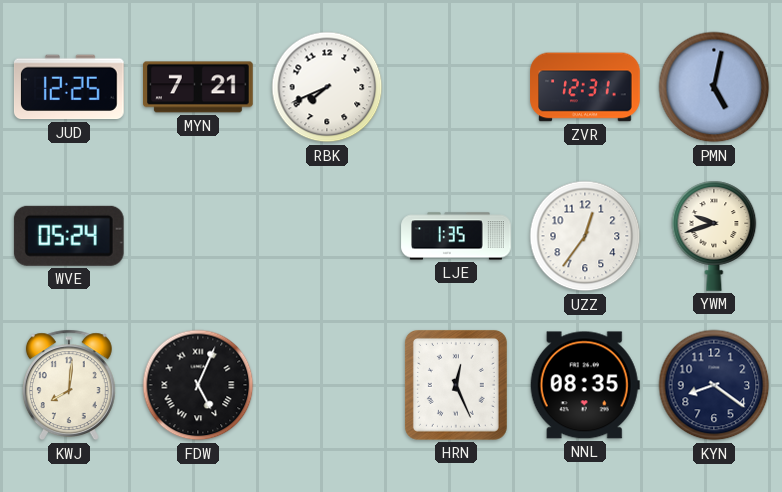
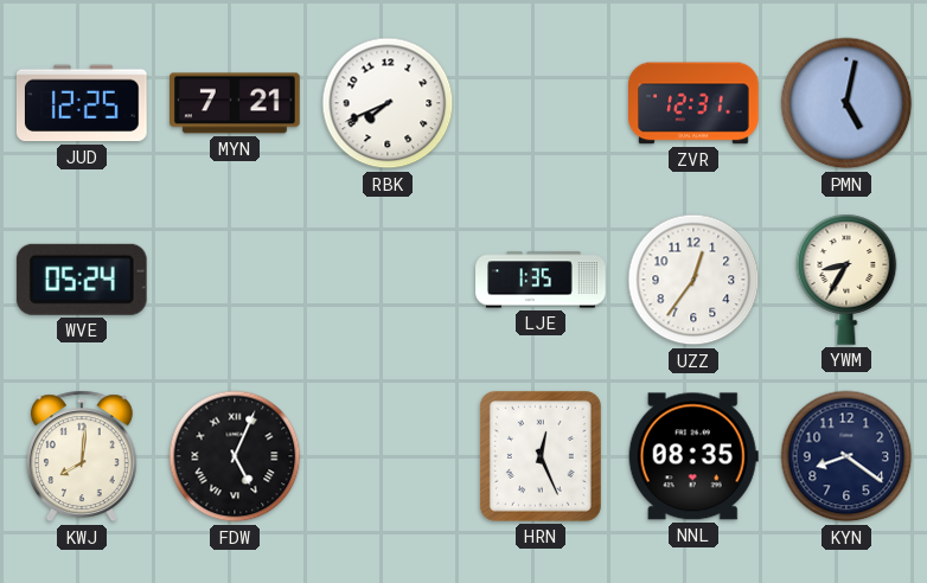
YWM: 9:42 -> 8:35 (846, 280)
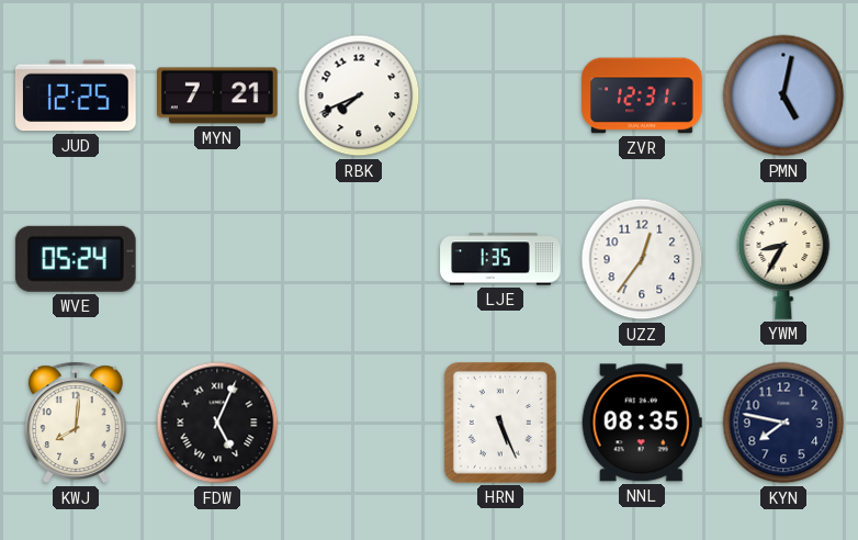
HRN: 12:26 -> 5:26 (500, 423)
KYN: 8:21 -> 7:47 (783, 423)
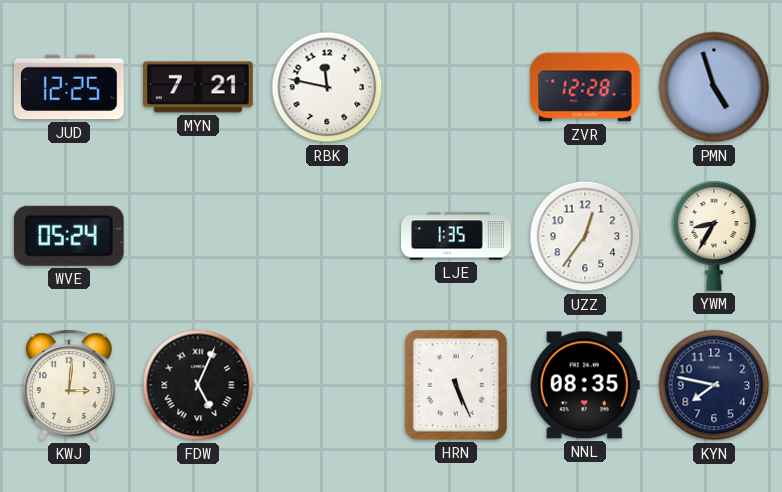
RBK: 7:41 -> 11:47 (327, 87)
ZVR: 12:31 -> 12:28 (585, 87)
PMN: 5:02 -> 4:57 (714, 87)
KWJ: 8:01 -> 3:01 (69, 385)
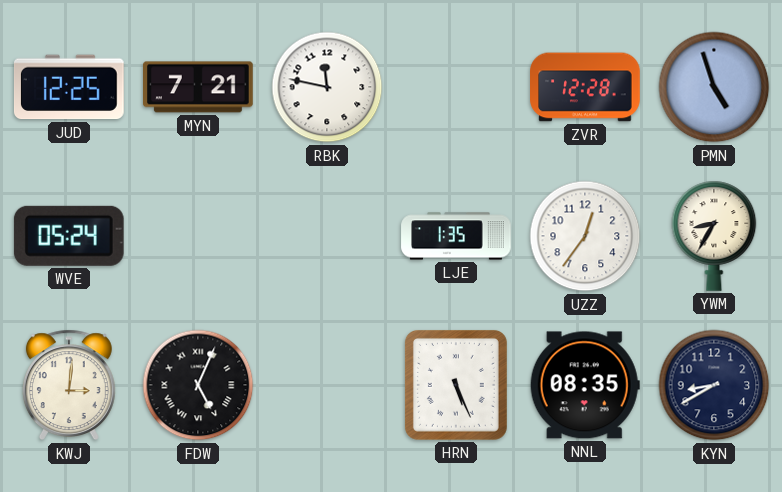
KYN: 7:47 -> 8:40 (714, 385)
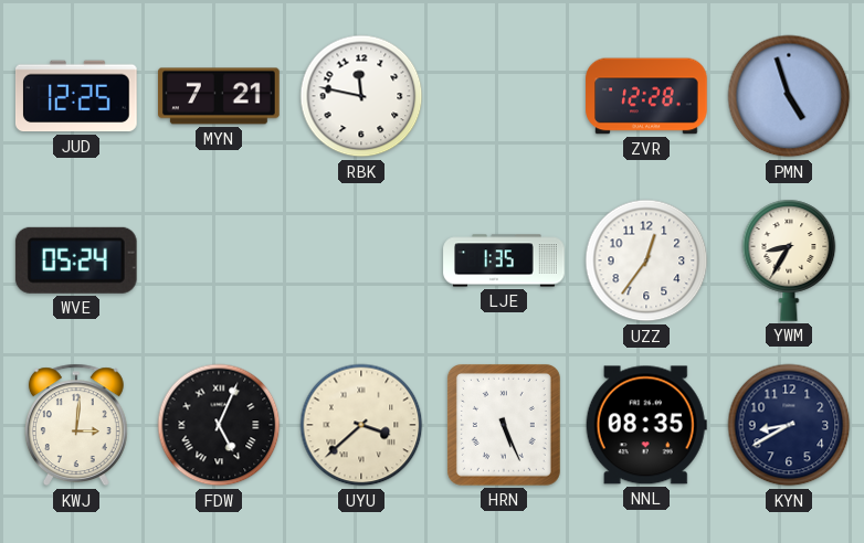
UYU: none -> 3:38 (361, 425)
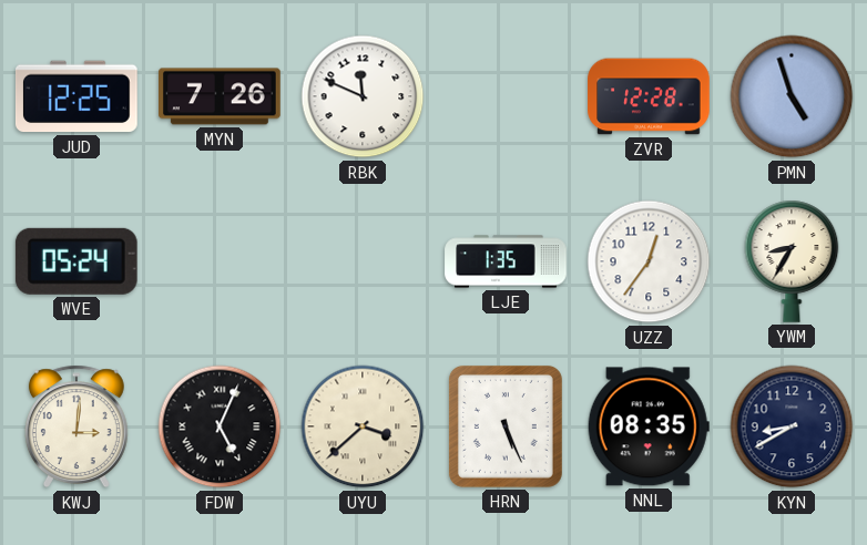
MYN: 7:21 -> 7:26 (221, 96)
RBK: 11:47 -> 11:49 (363, 96)
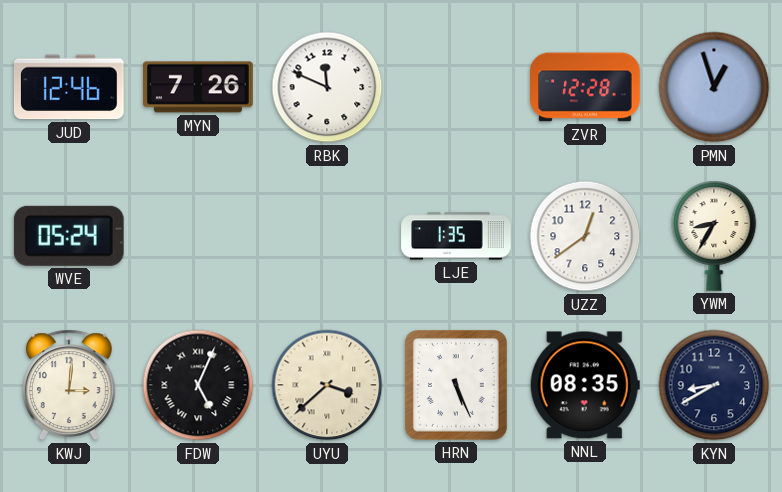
JUD: 12:25 -> 12:46 (69, 87)
PMN: 4:57 -> 12:57 (714, 87)
UZZ: 12:36 -> 12:39 (585, 236)
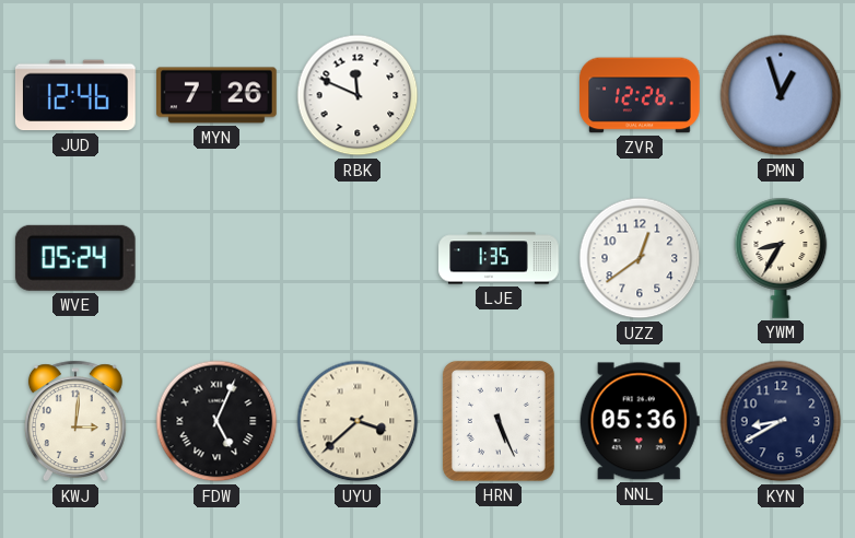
ZVR: 12:28 -> 12:26 (640, 95)
NNL: 08:35 -> 05:36 (640, 421)
